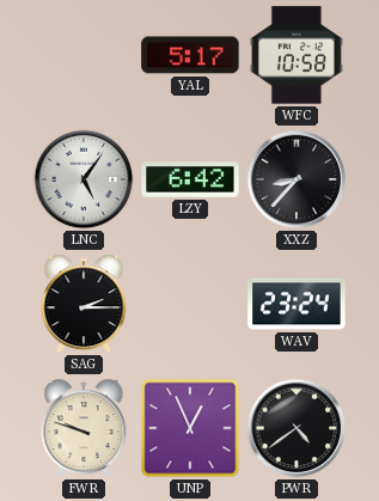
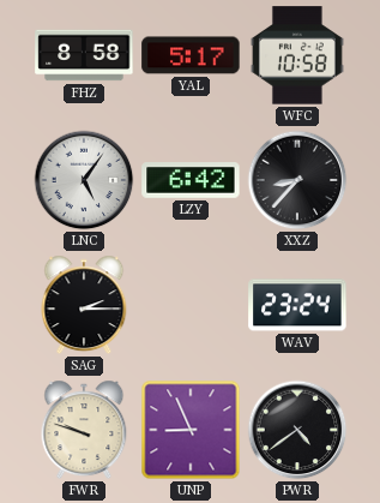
FHZ: none -> 8:58 (84, 55)
UNP: 12:56 -> 8:56 (191, 430)
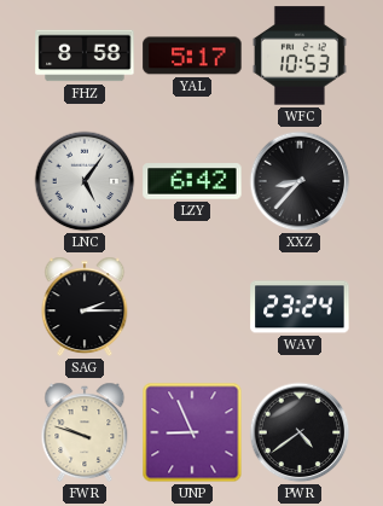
WFC: 10:58 -> 10:53 (300, 56)
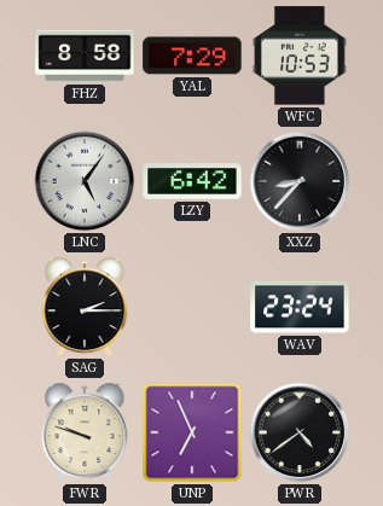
YAL: 5:17 -> 7:29 (192, 56)
UNP: 8:56 -> 6:56 (192, 432)
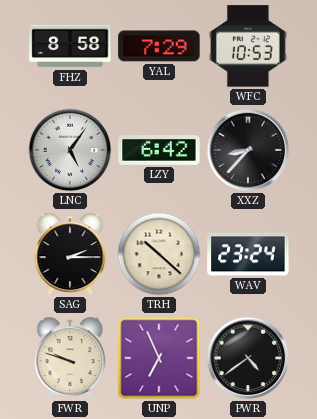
TRH: none -> 10:22 (159, 254)
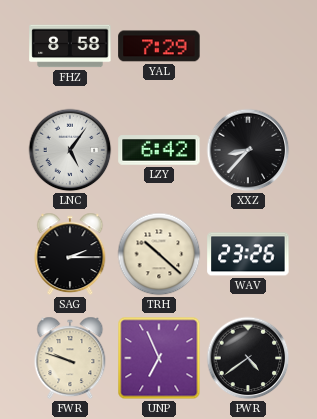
WFC: 10:53 -> none (248, 46)
WAV: 23:24 -> 23:26 (248, 254)
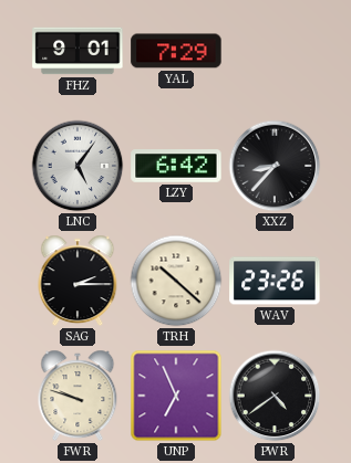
FHZ: 8:58 -> 9:01 (78, 51)
